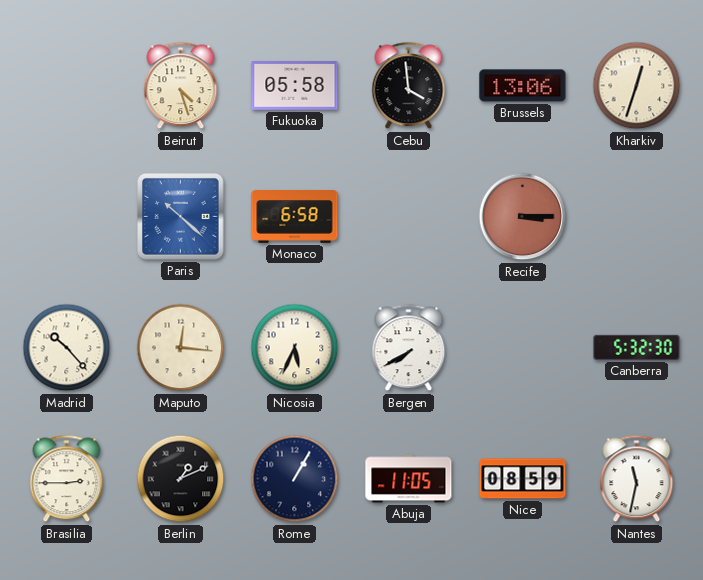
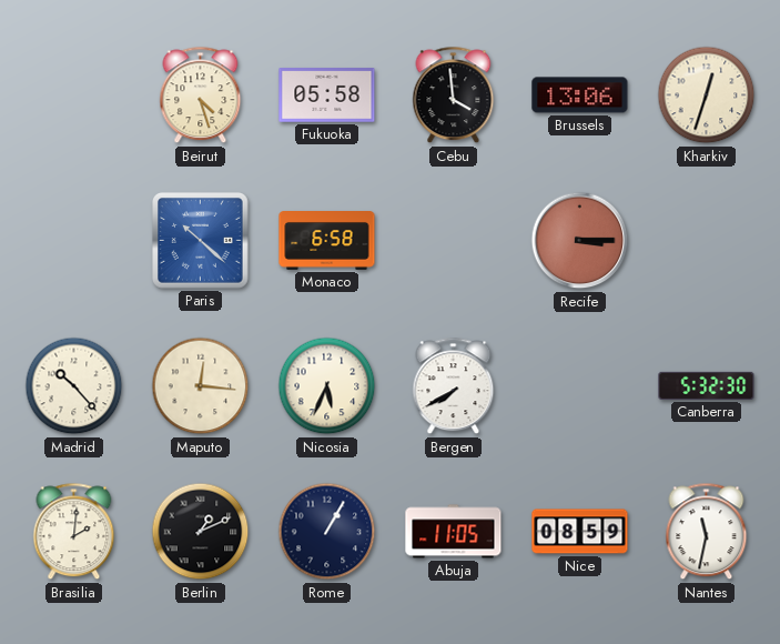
Brasilia: 2:45 -> 2:01 (74, 532)
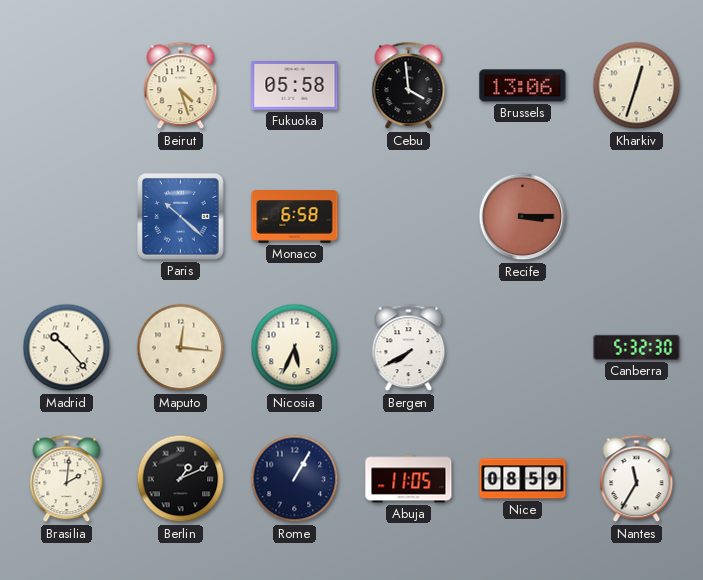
Nantes: 11:32 -> 11:35 (637, 479)
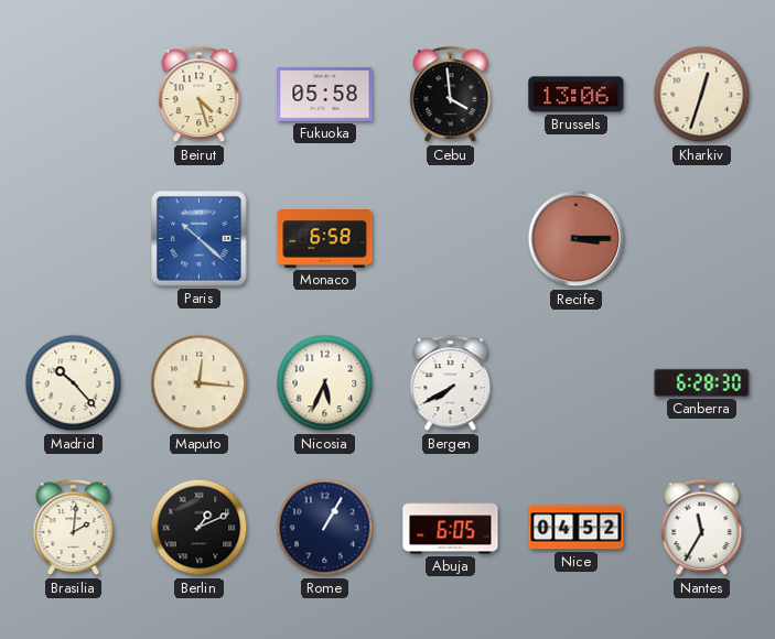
Canberra: 5:32 -> 6:28 (702, 382)
Abuja: 11:05 -> 6:05 (451, 528)
Nice: 08:59 -> 04:52 (577, 528)
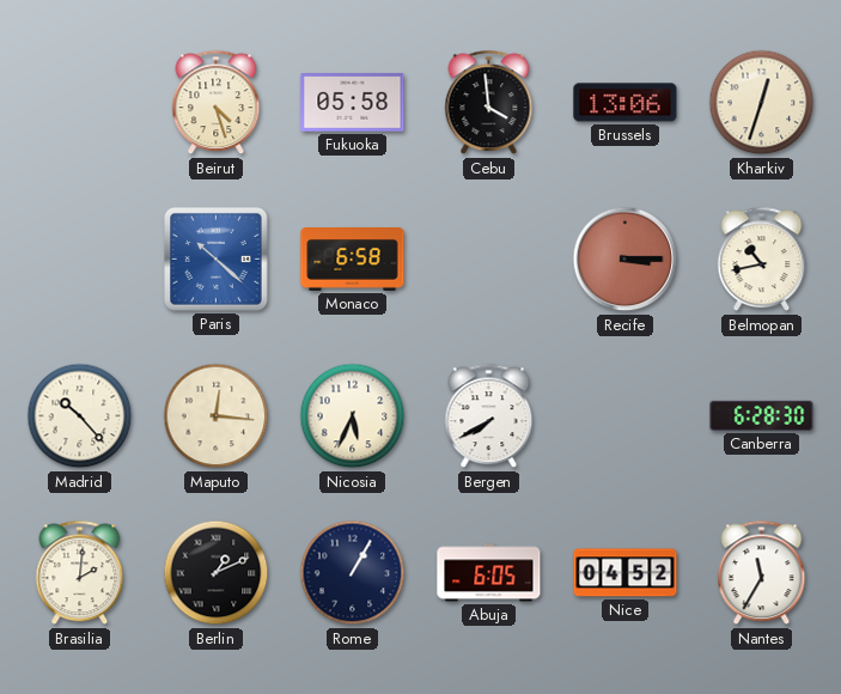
Belmopan: none -> 10:43 (762, 260)
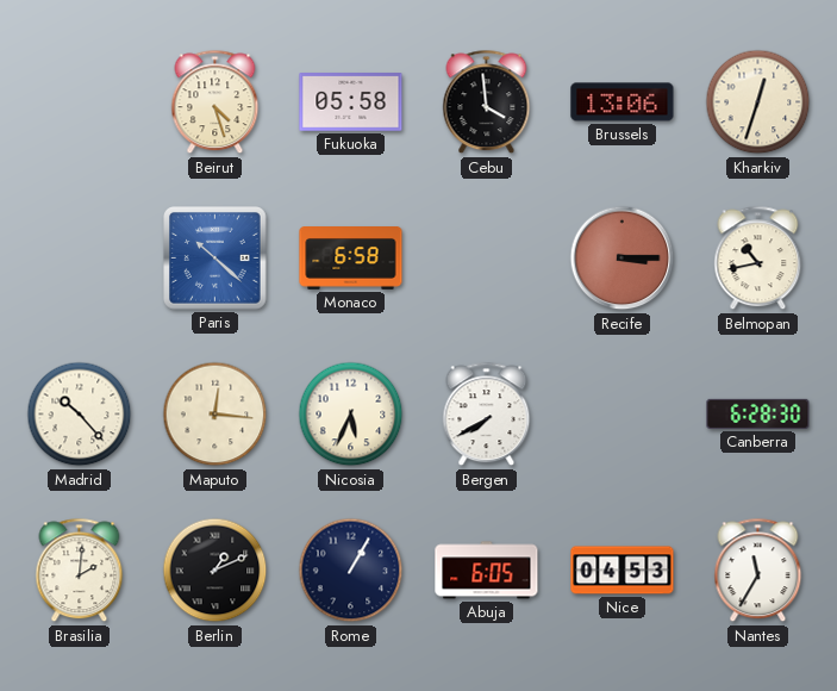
Nice: 04:52 -> 04:53 (623, 571)
